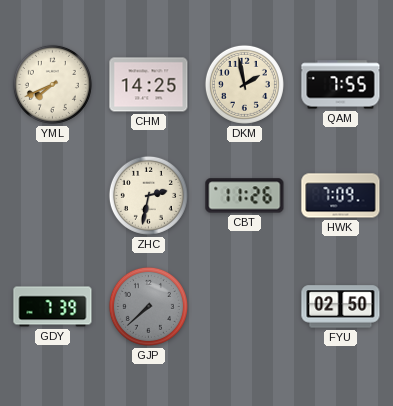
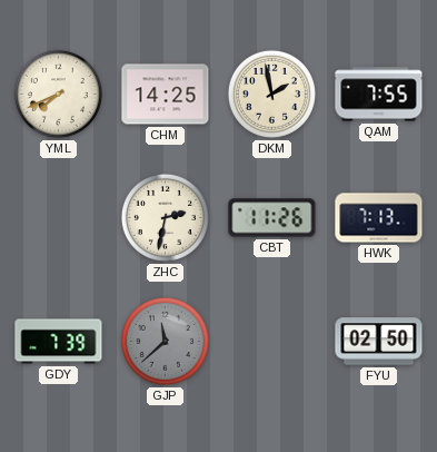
HWK: 7:09 -> 7:13 (379, 218)
GJP: 7:38 -> 11:38 (165, 341)
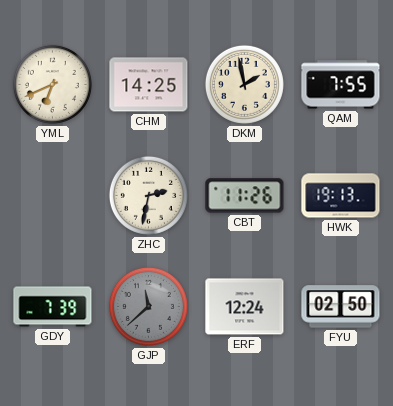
YML: 7:41 -> 6:41 (52, 84)
HWK: 7:13 -> 19:13 (341, 196)
ERF: none -> 12:24 (245, 307)
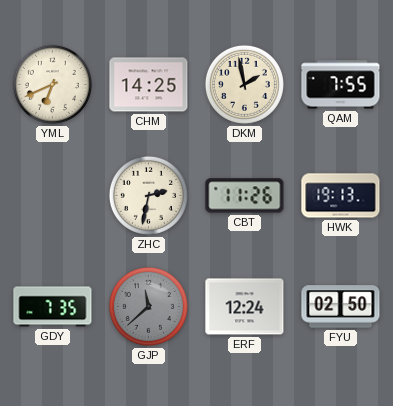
GDY: 7:39 -> 7:35 (53, 307)
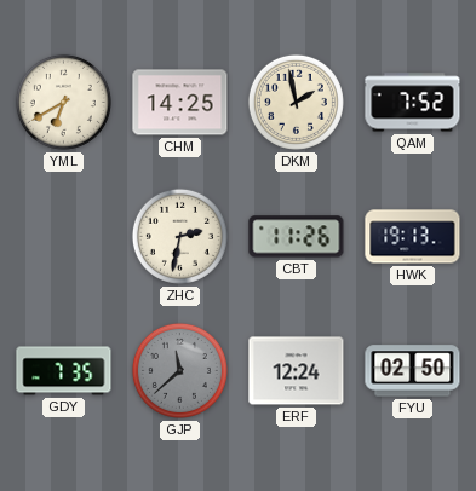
YML: 6:41 -> 6:40 (63, 102)
QAM: 7:55 -> 7:52 (413, 103)
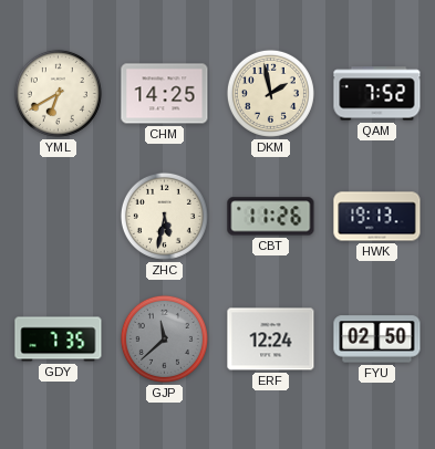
ZHC: 2:32 -> 5:32 (164, 216)
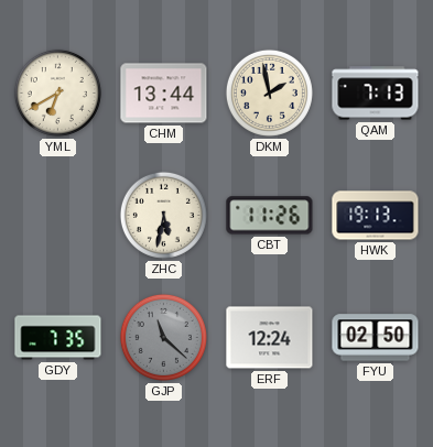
CHM: 14:25 -> 13:44 (164, 94)
QAM: 7:52 -> 7:13 (376, 94)
GJP: 11:38 -> 11:22 (163, 337)
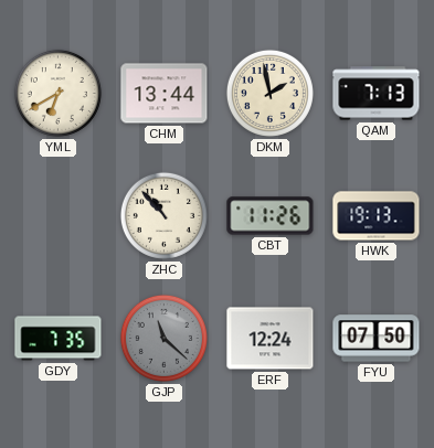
ZHC: 5:32 -> 10:53 (163, 215)
FYU: 02:50 -> 07:50 (377, 339)
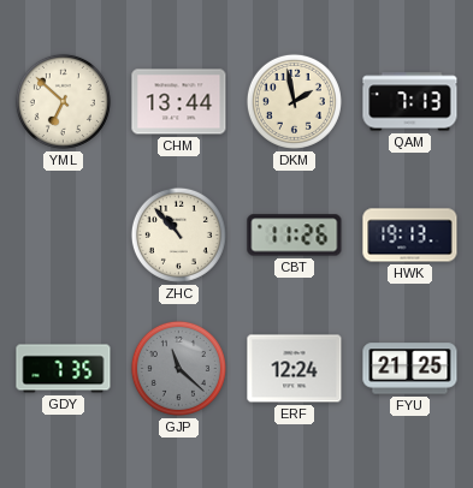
YML: 6:40 -> 6:52 (63, 101)
FYU: 07:50 -> 21:25 (410, 369)
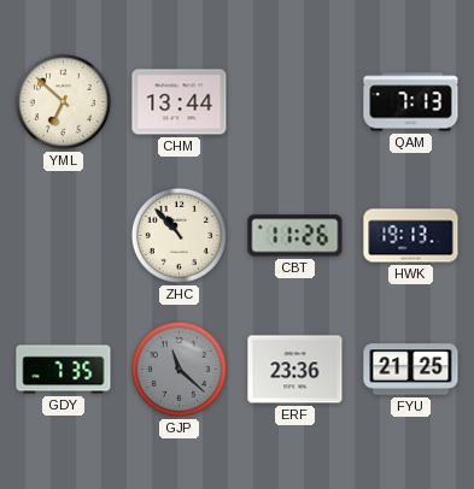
DKM: 1:58 -> none (294, 101)
ERF: 12:24 -> 23:36 (295, 370)
